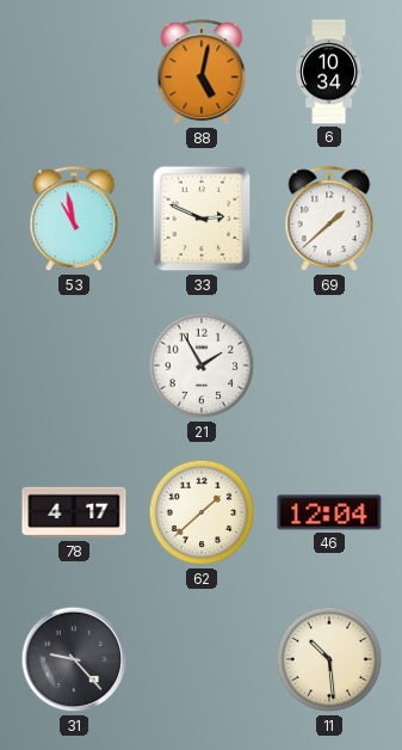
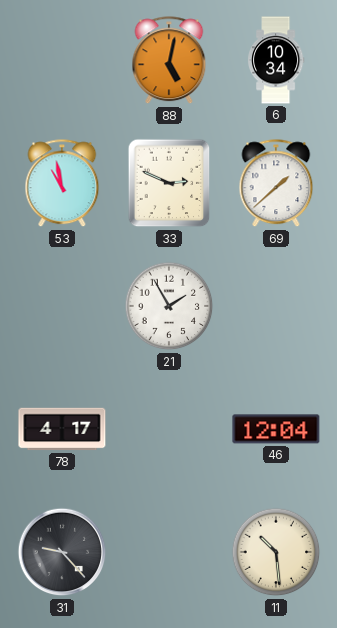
62: 1:38 -> none (202, 512)
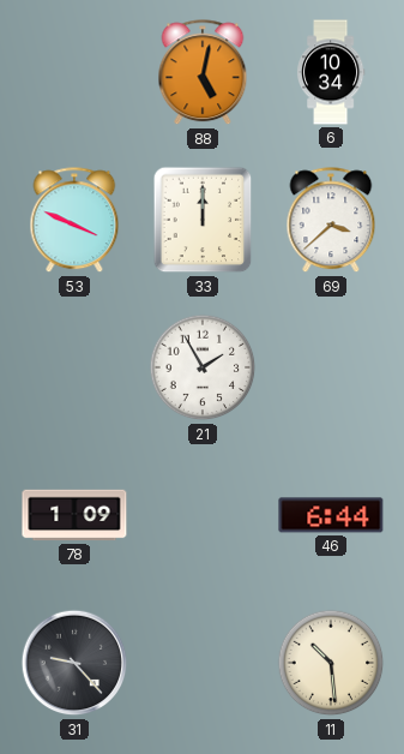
53: 10:58 -> 3:49 (74, 221)
33: 2:49 -> 12:00 (203, 220)
69: 1:38 -> 3:38 (331, 221)
78: 4:17 -> 1:09 (74, 515)
46: 12:04 -> 6:44 (331, 515)
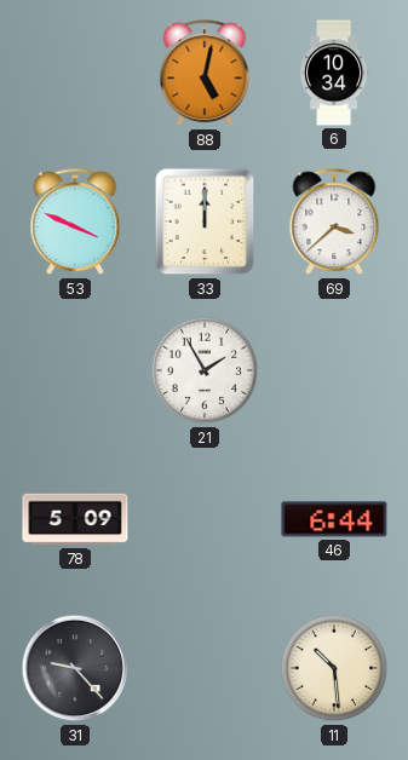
78: 1:09 -> 5:09 (75, 519)
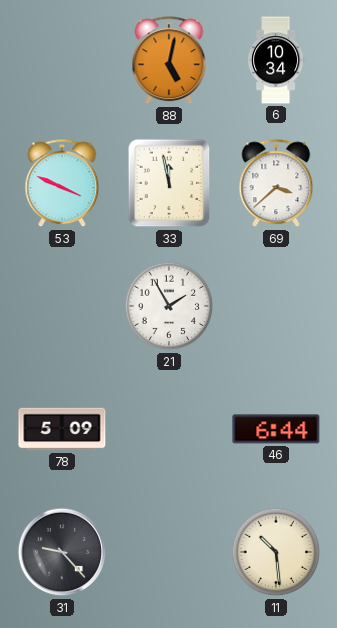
33: 12:00 -> 11:58 (169, 183)
